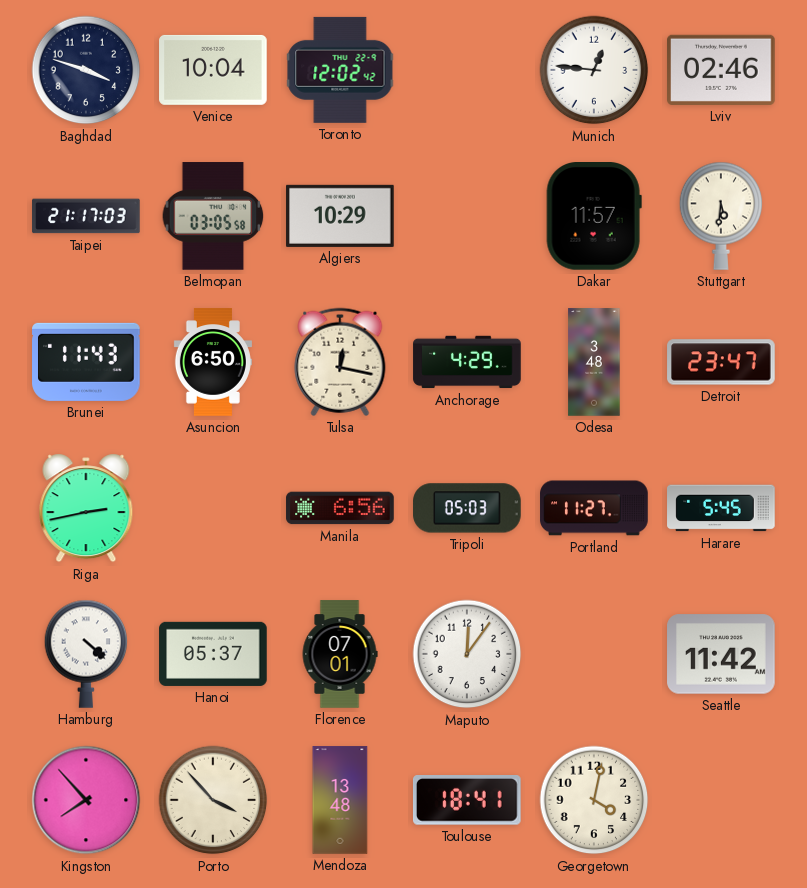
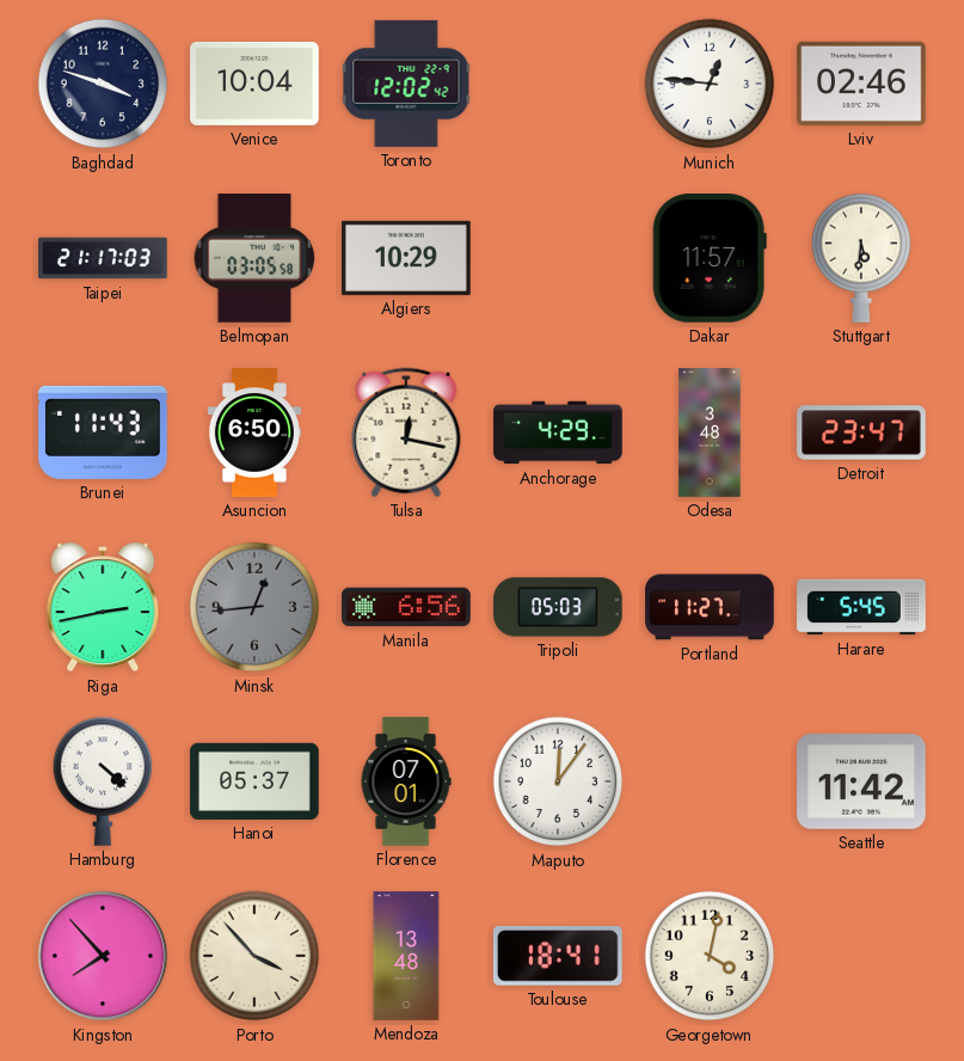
Minsk: none -> 12:44 (254, 607)
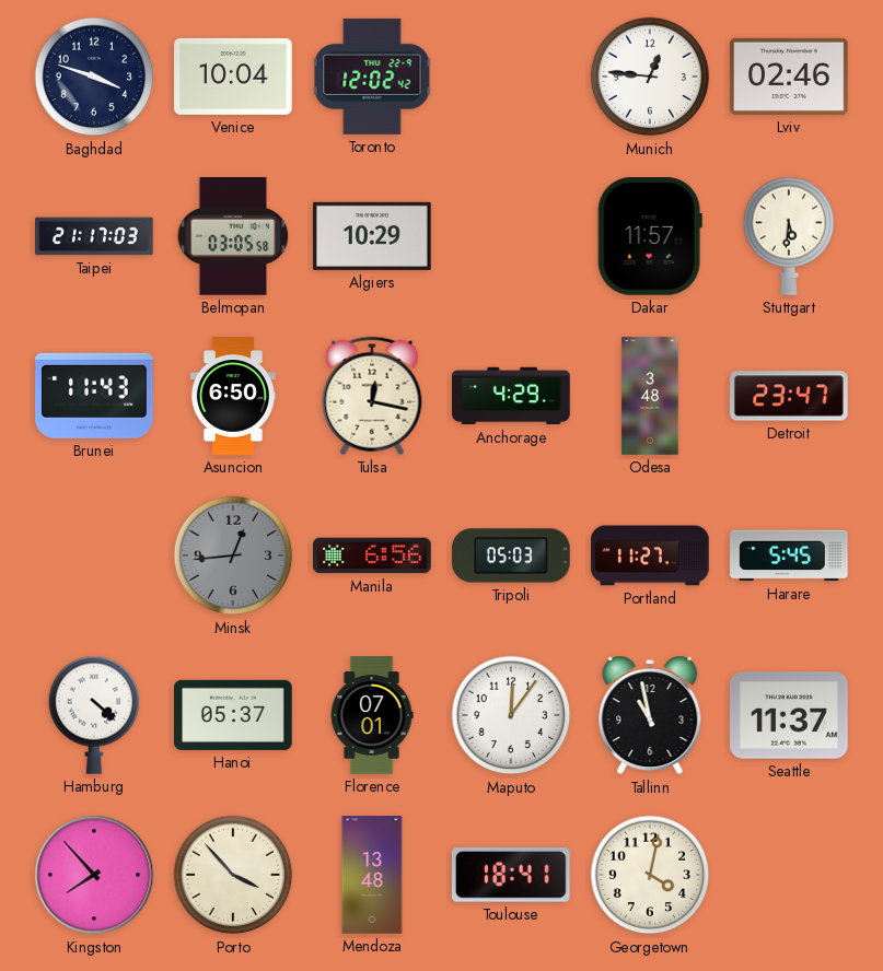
Riga: 2:43 -> none (103, 607)
Tallinn: none -> 10:58 (650, 715)
Seattle: 11:42 -> 11:37 (789, 715)
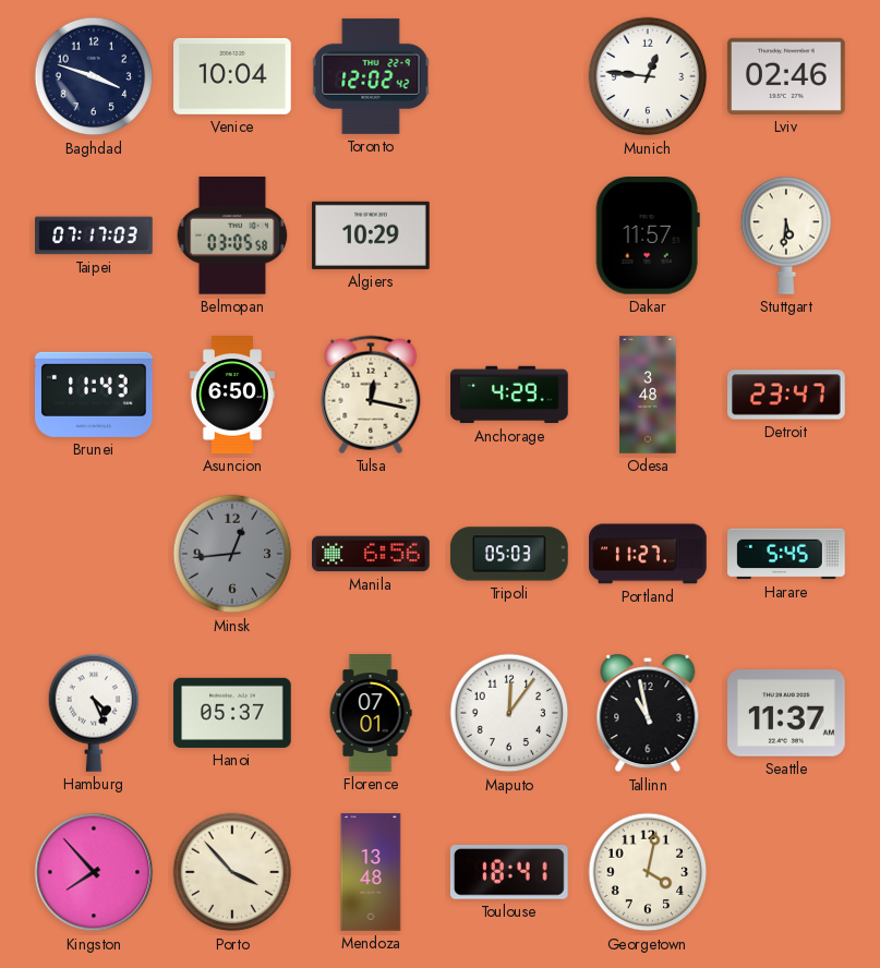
Taipei: 21:17 -> 07:17 (94, 235)
Hamburg: 4:22 -> 4:26 (94, 713)
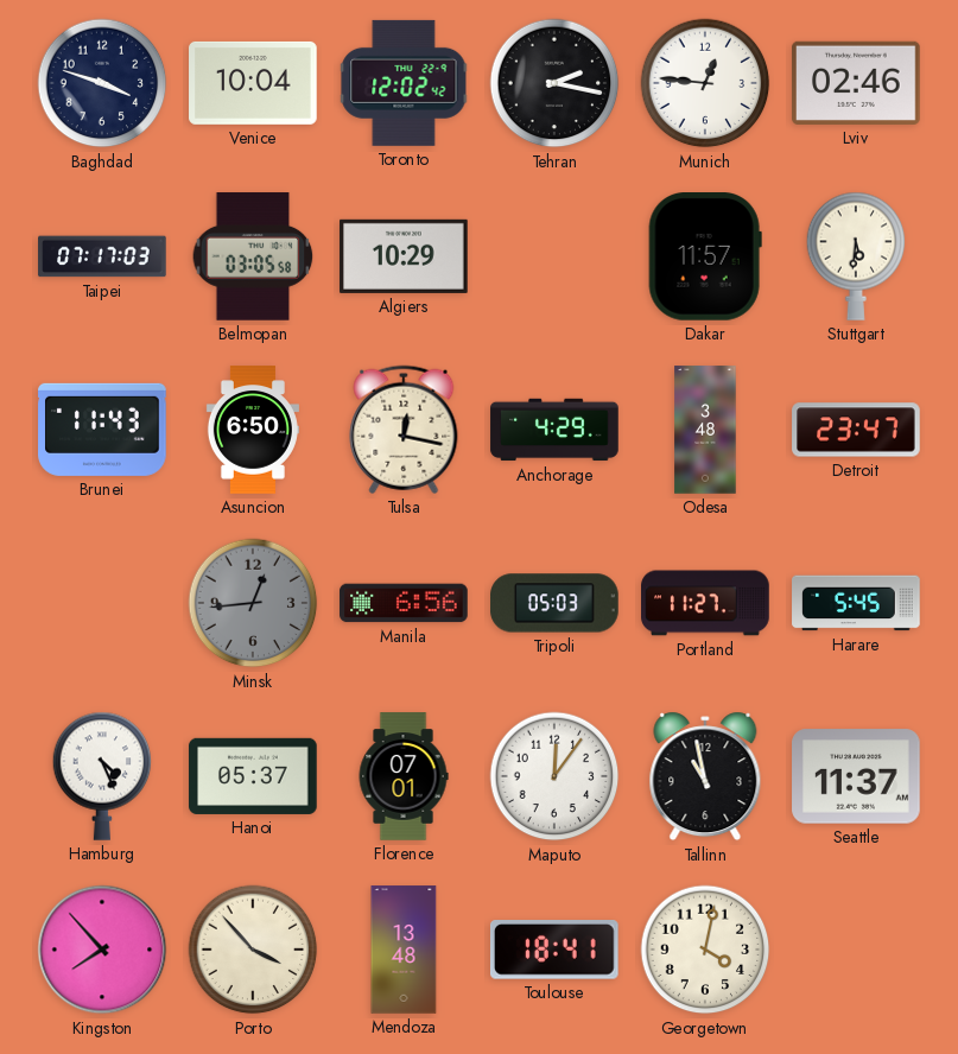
Tehran: none -> 2:17 (554, 83)
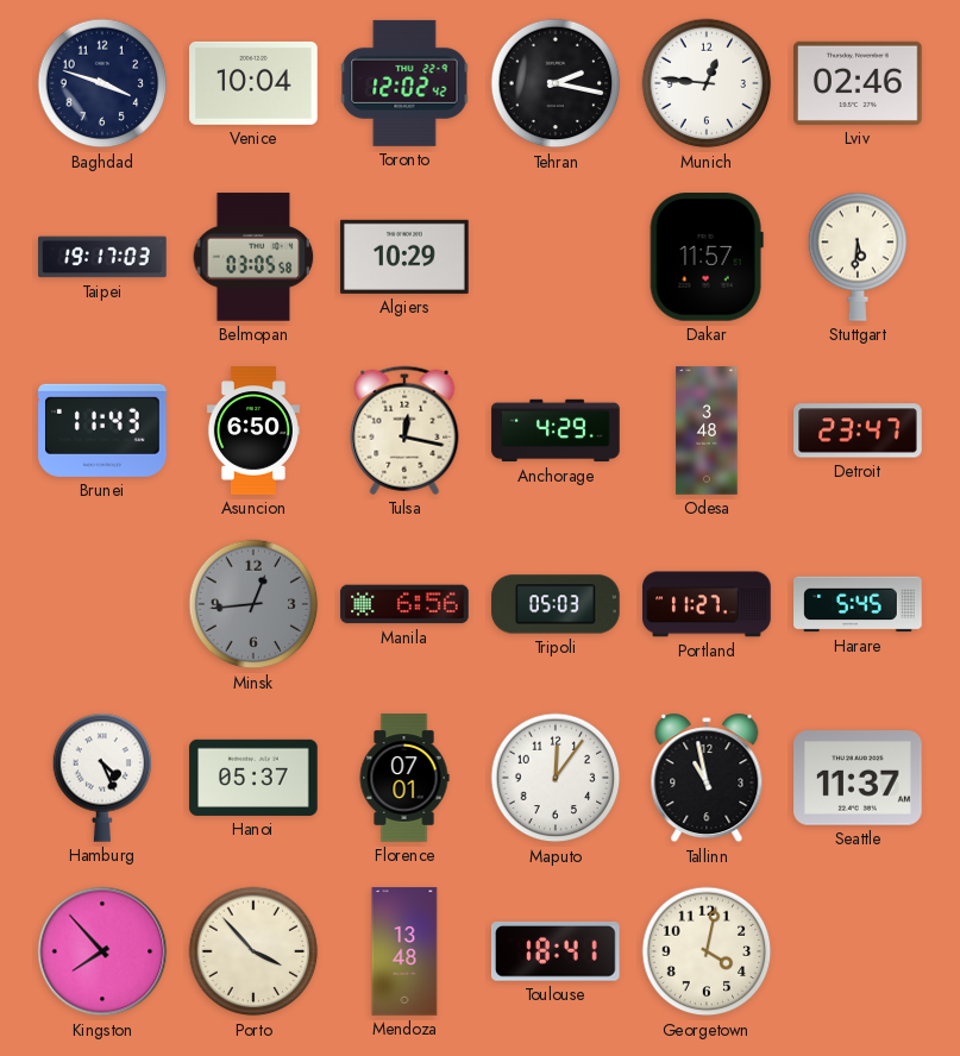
Taipei: 07:17 -> 19:17 (102, 257)
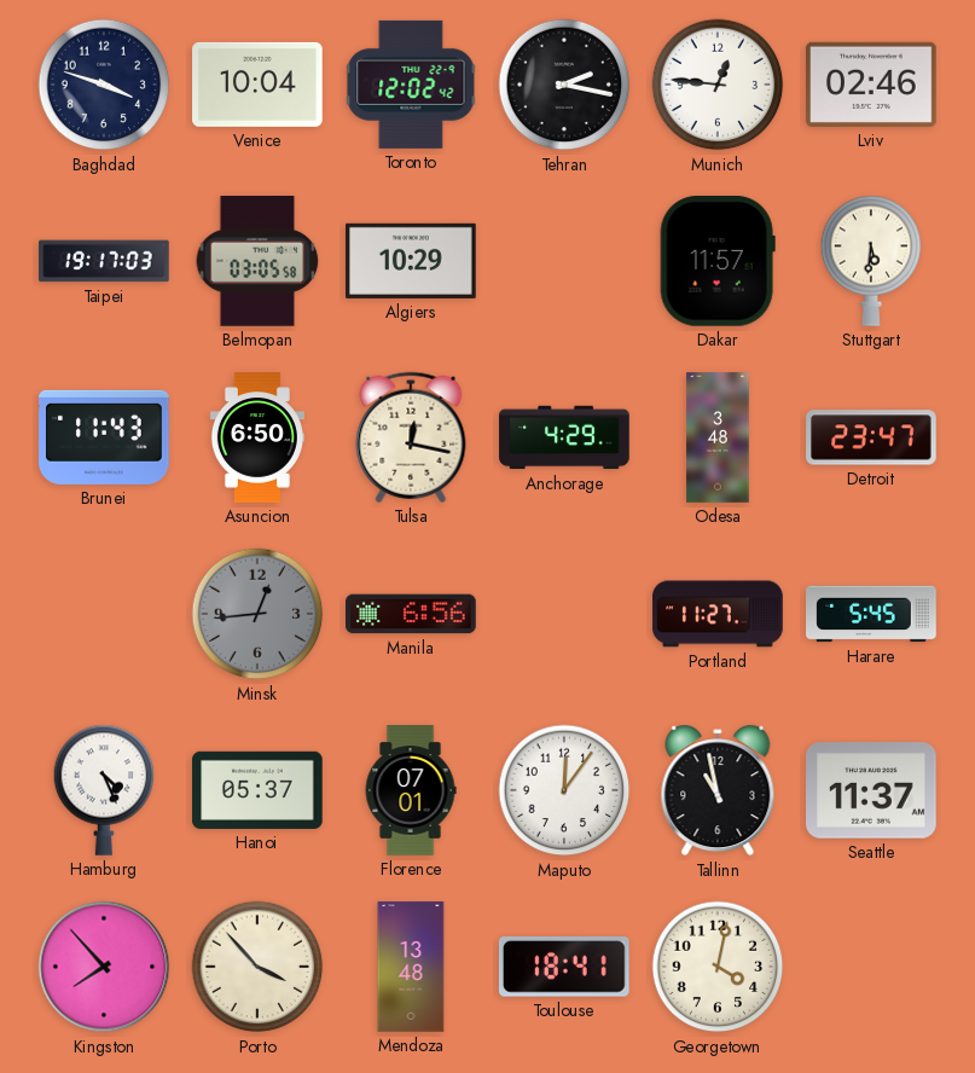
Tripoli: 05:03 -> none (556, 604)
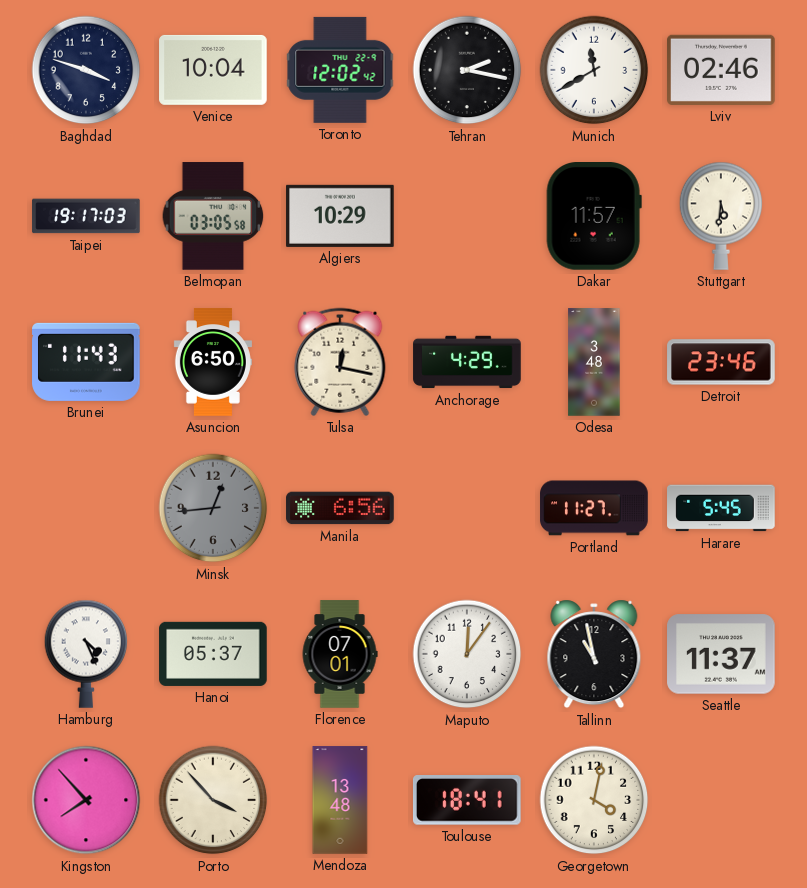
Munich: 12:46 -> 11:40 (594, 70)
Detroit: 23:47 -> 23:46 (721, 362)
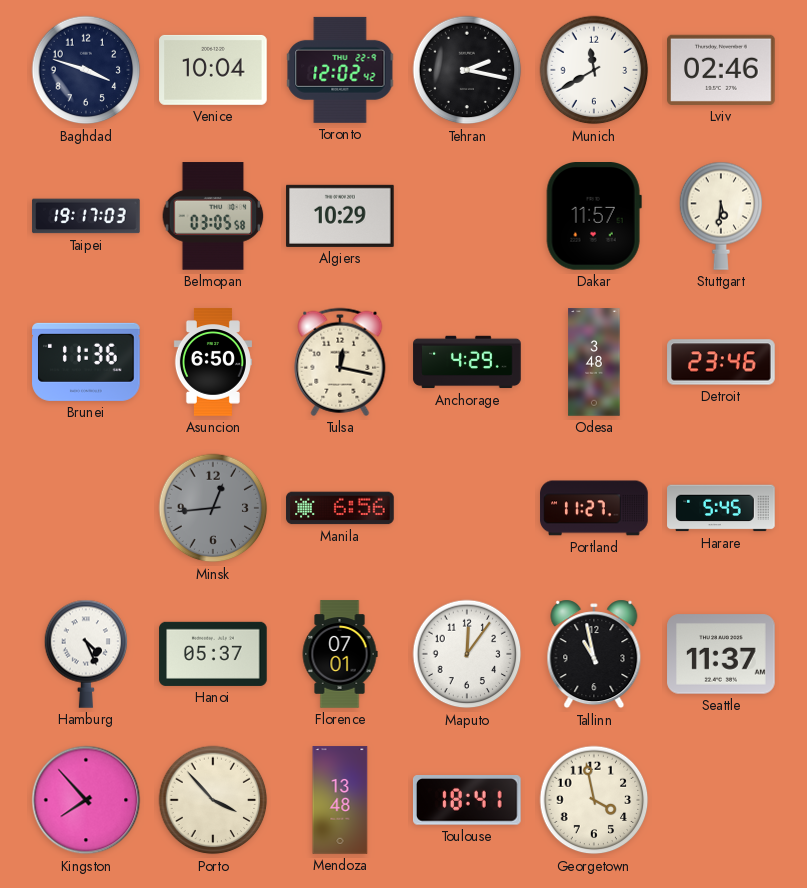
Brunei: 11:43 -> 11:36 (86, 362)
Georgetown: 4:02 -> 3:58 (594, 800)
